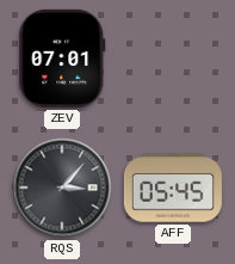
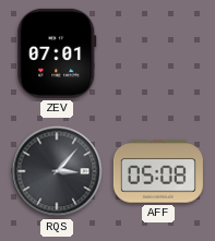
AFF: 05:45 -> 05:08 (158, 171)
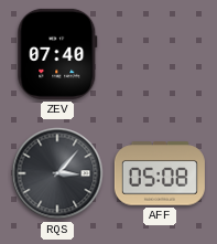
ZEV: 07:01 -> 07:40 (57, 54)
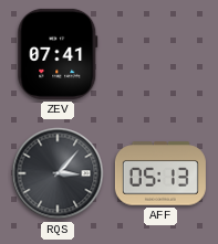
ZEV: 07:40 -> 07:41 (58, 54)
AFF: 05:08 -> 05:13 (160, 173)
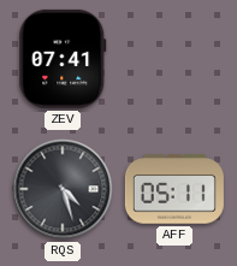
RQS: 3:07 -> 4:27 (63, 189)
AFF: 05:13 -> 05:11 (174, 189)
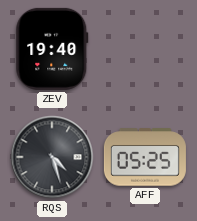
ZEV: 07:41 -> 19:40 (52, 49)
AFF: 05:11 -> 05:25 (145, 157)
